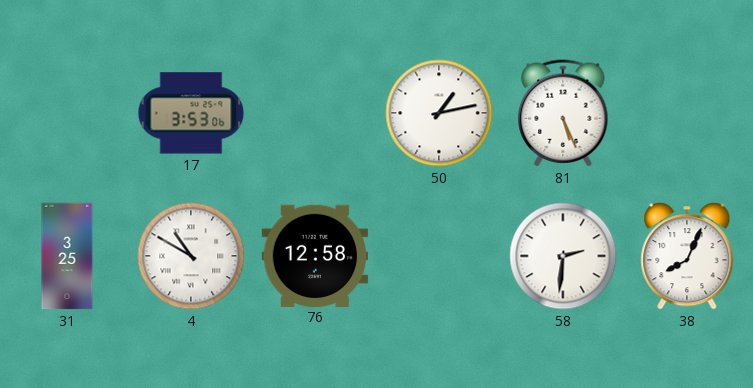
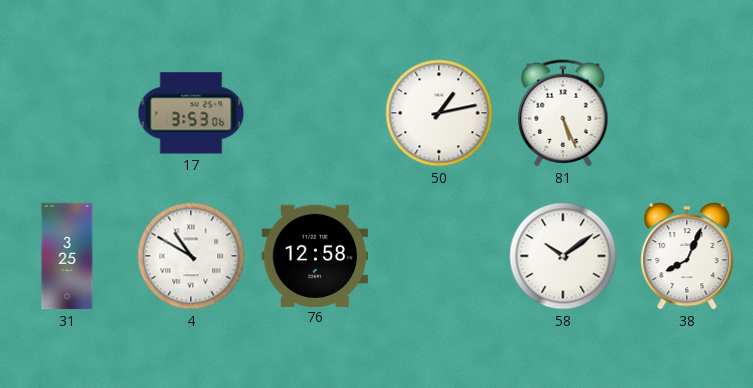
58: 2:31 -> 10:09 (563, 256)
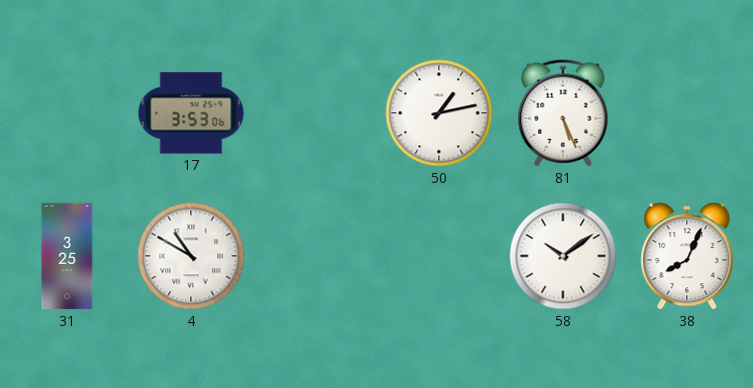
76: 12:58 -> none (315, 255)
